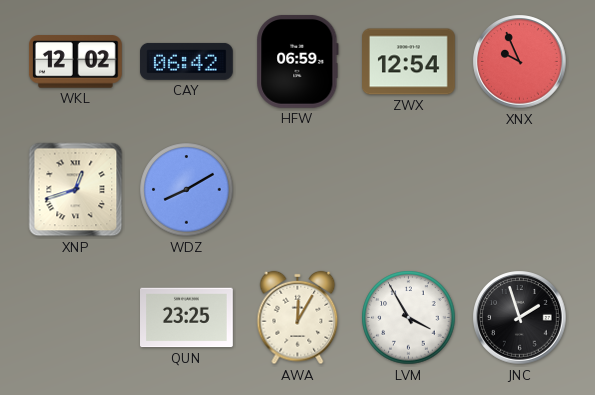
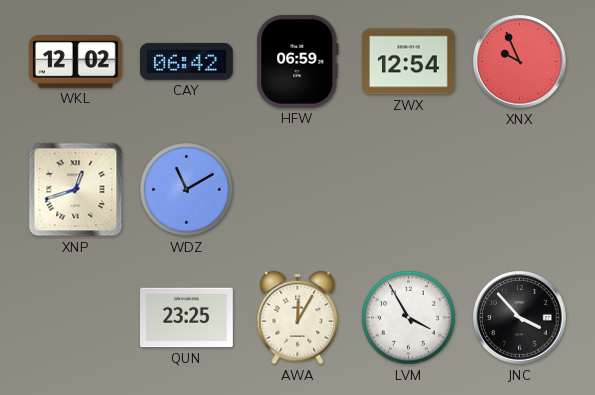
WDZ: 8:10 -> 11:10 (187, 190)
JNC: 1:57 -> 3:53 (520, 318)
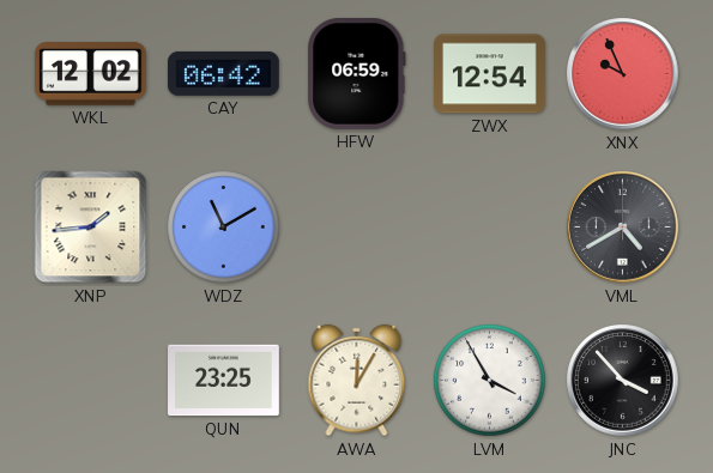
XNP: 12:42 -> 1:44 (91, 228)
VML: none -> 4:40 (623, 228)
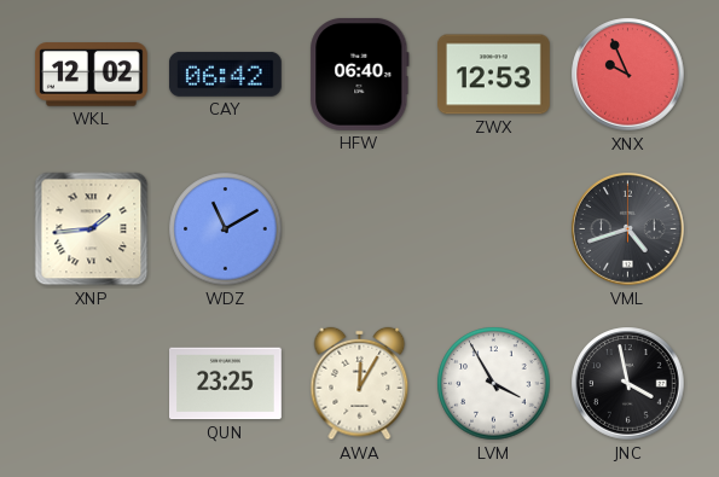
HFW: 06:59 -> 06:40 (360, 74)
ZWX: 12:54 -> 12:53 (494, 75)
VML: 4:40 -> 4:42 (628, 229)
JNC: 3:53 -> 3:58 (628, 384)
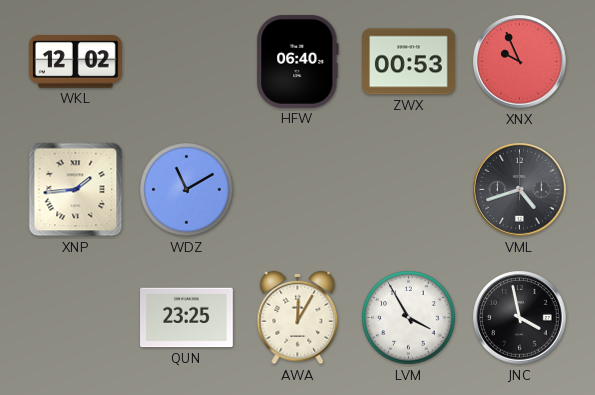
CAY: 06:42 -> none (225, 74)
ZWX: 12:53 -> 00:53 (409, 62)
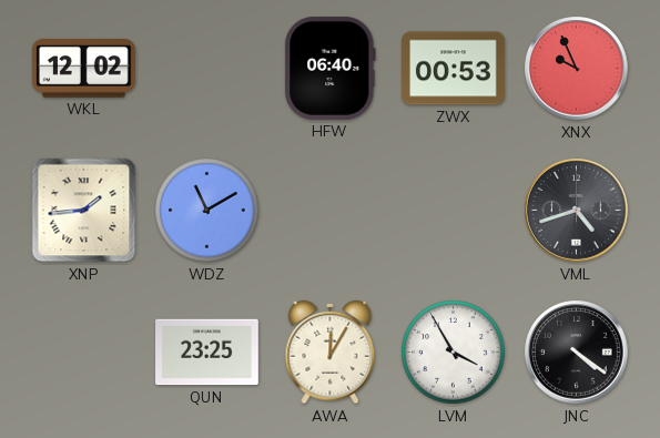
JNC: 3:58 -> 4:21 (577, 353)
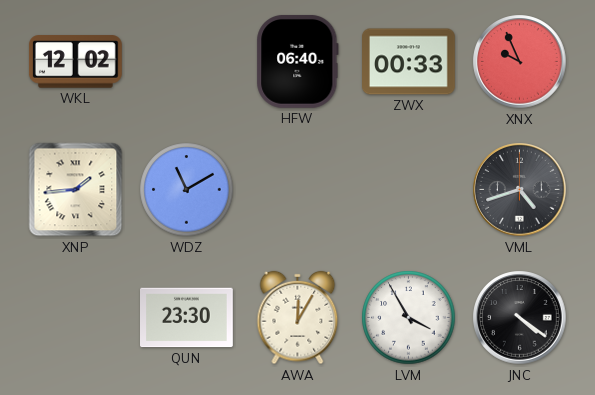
ZWX: 00:53 -> 00:33 (409, 62)
QUN: 23:25 -> 23:30 (187, 318)
